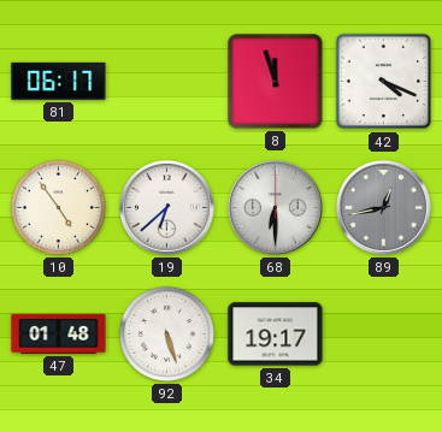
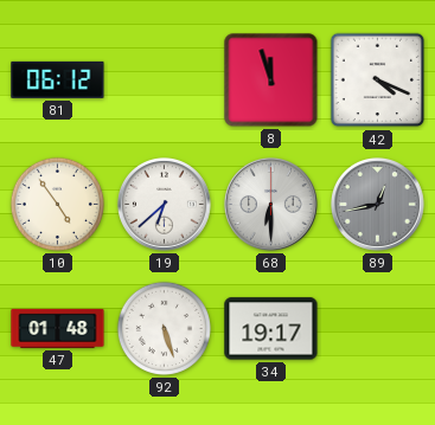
81: 06:17 -> 06:12 (58, 79)
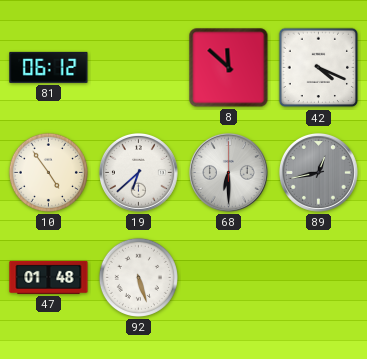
8: 11:57 -> 11:52 (229, 68)
34: 19:17 -> none (271, 329)
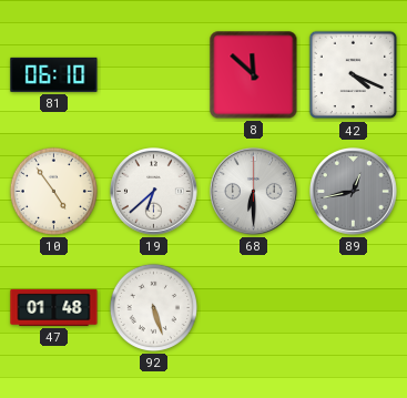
81: 06:12 -> 06:10 (54, 74)
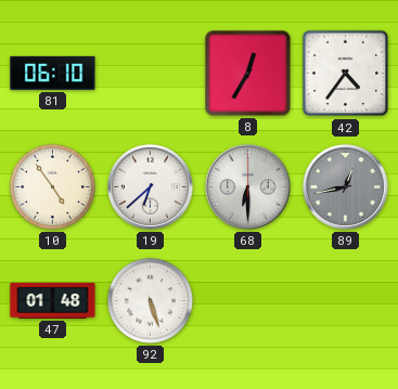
8: 11:52 -> 12:35 (248, 74)
42: 4:19 -> 4:36 (346, 74)
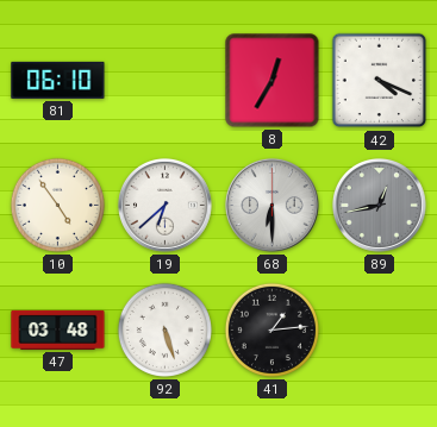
42: 4:36 -> 4:19 (380, 81)
47: 01:48 -> 03:48 (58, 329)
41: none -> 1:14 (271, 329)
